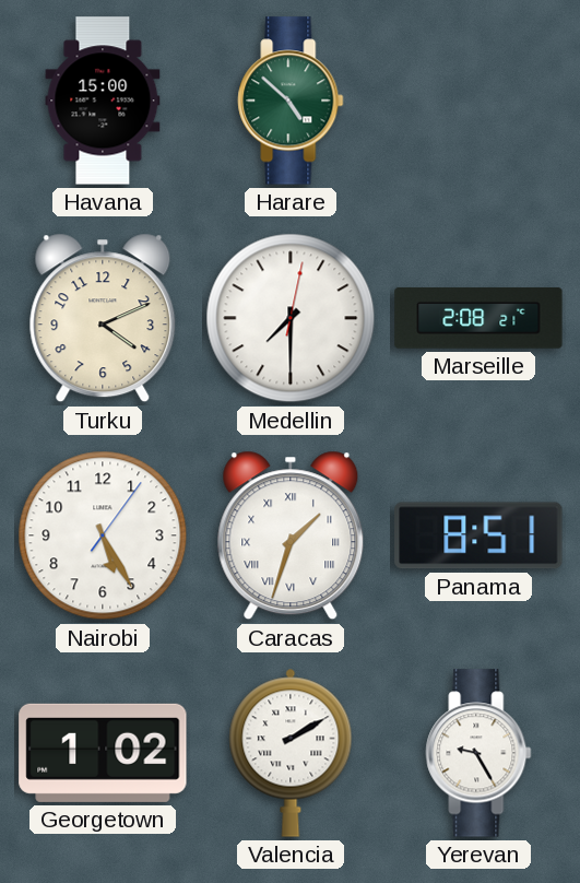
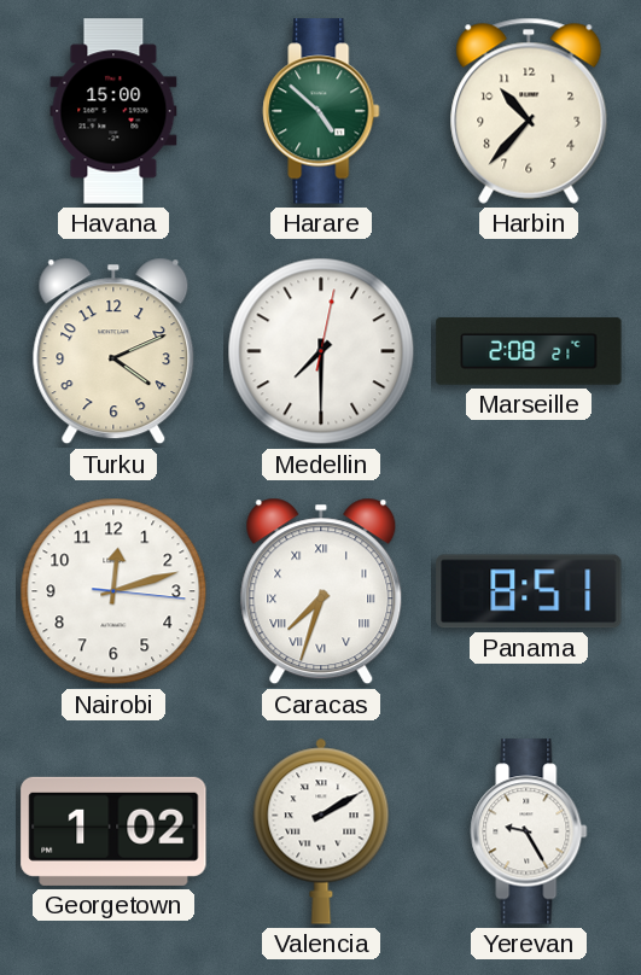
Harbin: none -> 10:37 (529, 111)
Nairobi: 5:25 -> 12:12 (113, 591)
Caracas: 1:33 -> 7:33 (321, 591)
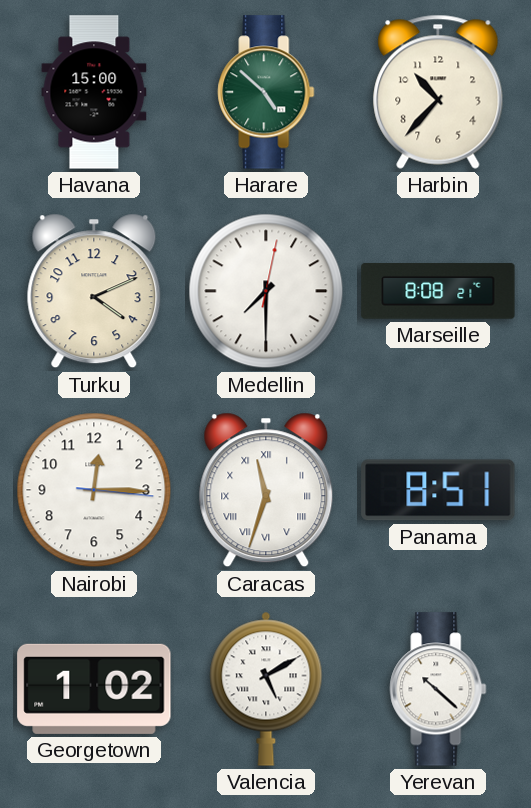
Marseille: 2:08 -> 8:08 (438, 291)
Nairobi: 12:12 -> 12:15 (94, 490)
Caracas: 7:33 -> 11:33 (266, 490)
Valencia: 2:10 -> 5:10 (266, 689)
Yerevan: 9:25 -> 10:22 (438, 689)
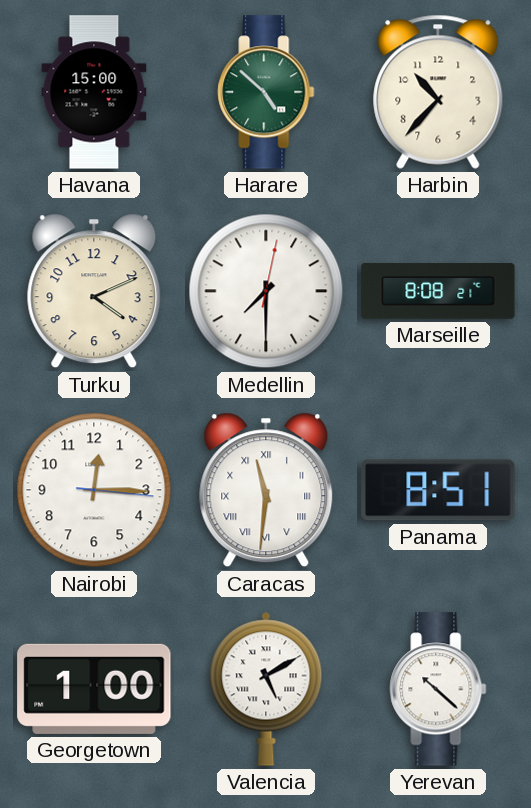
Caracas: 11:33 -> 11:31 (266, 490)
Georgetown: 1:02 -> 1:00 (94, 689)
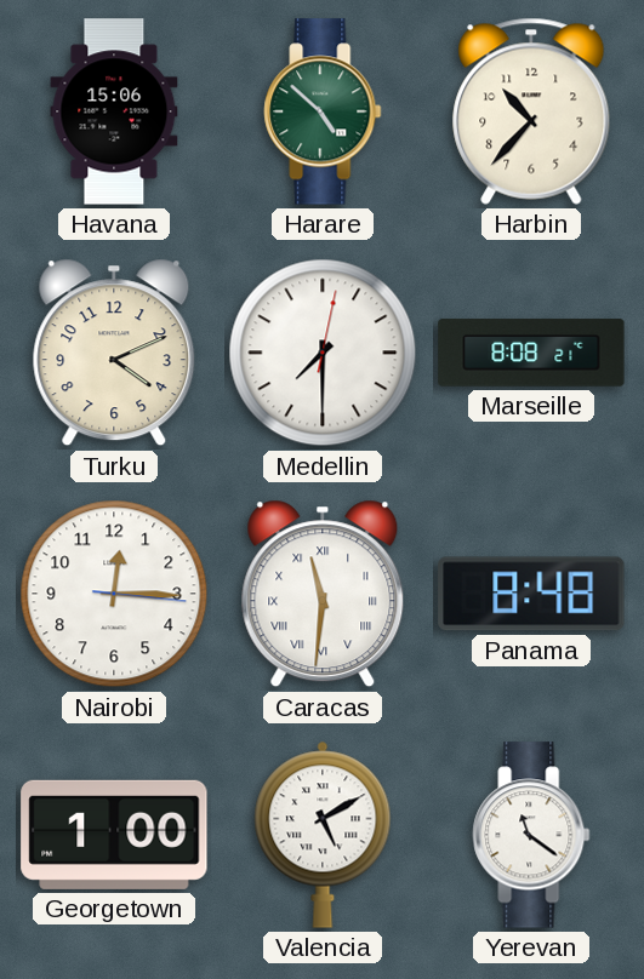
Havana: 15:00 -> 15:06 (114, 111)
Panama: 8:51 -> 8:48 (531, 594)
Yerevan: 10:22 -> 11:21 (531, 835)
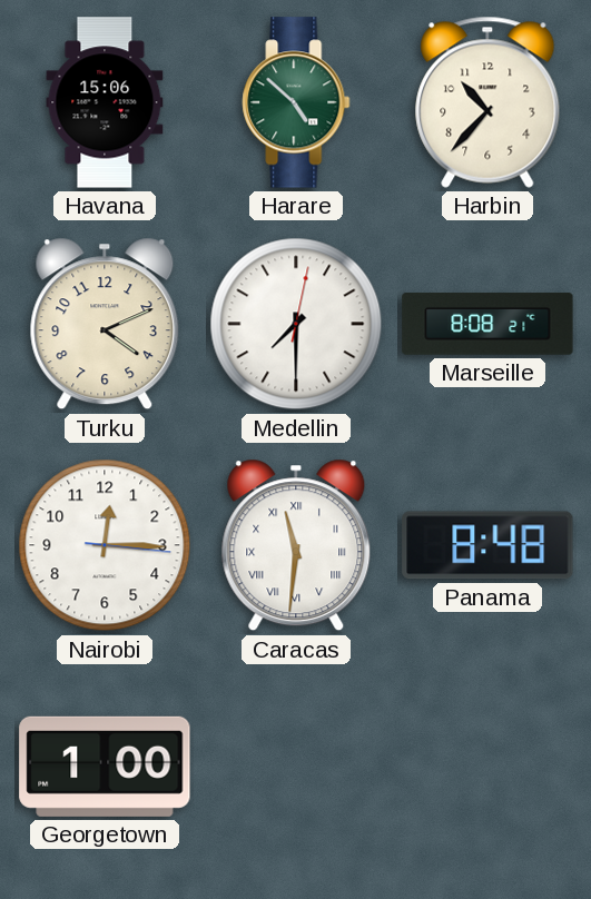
Valencia: 5:10 -> none (323, 835)
Yerevan: 11:21 -> none (531, 835)
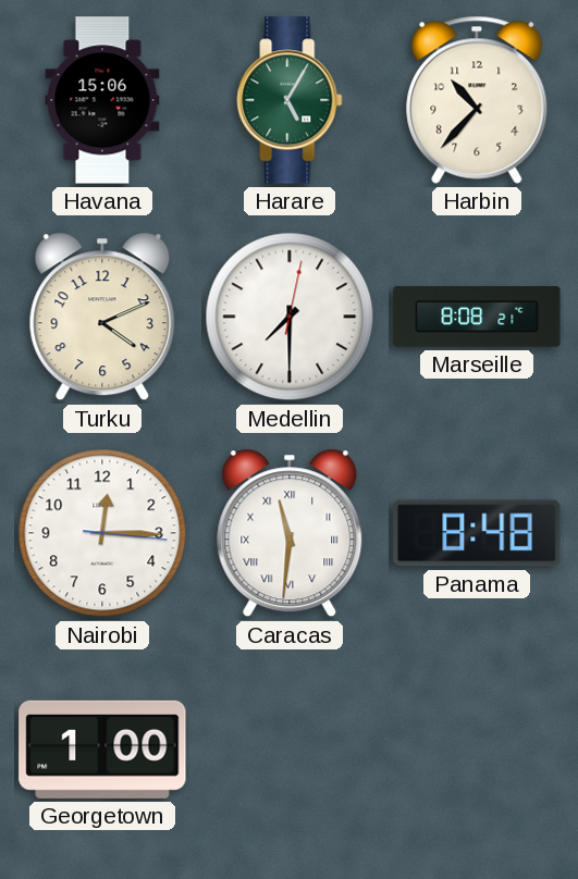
Harare: 4:52 -> 5:05 (290, 100)
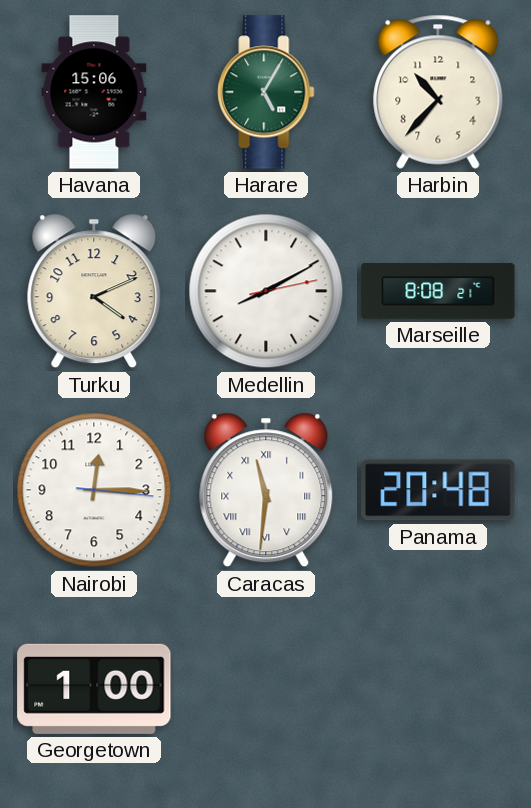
Medellin: 7:30 -> 8:10 (266, 291)
Panama: 8:48 -> 20:48 (438, 490)
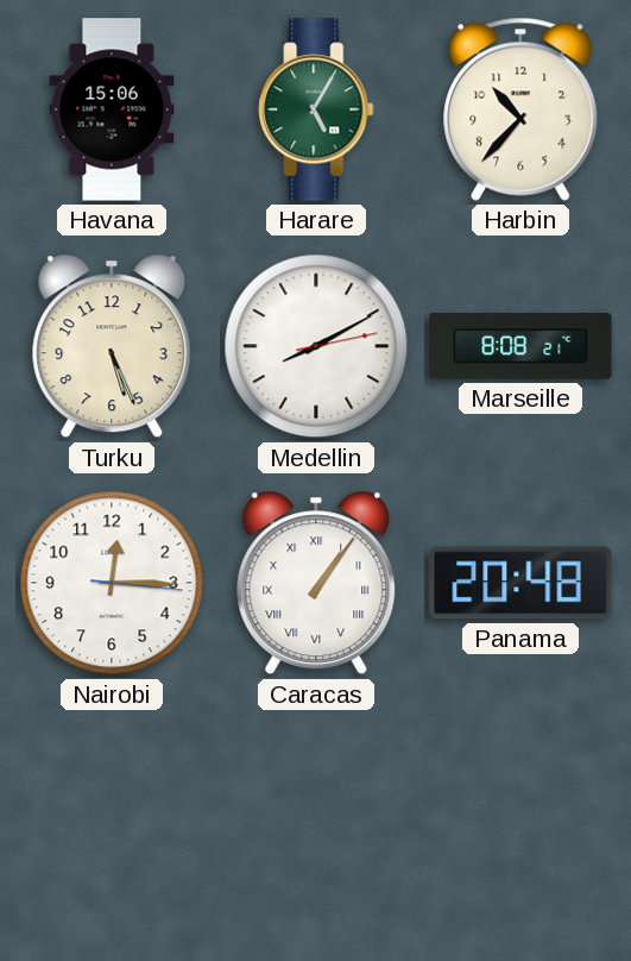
Turku: 4:11 -> 5:26 (112, 346)
Caracas: 11:31 -> 1:06 (316, 583)
Georgetown: 1:00 -> none (94, 689)
